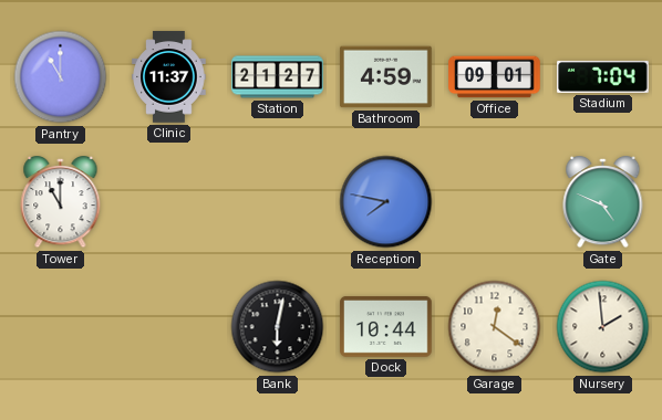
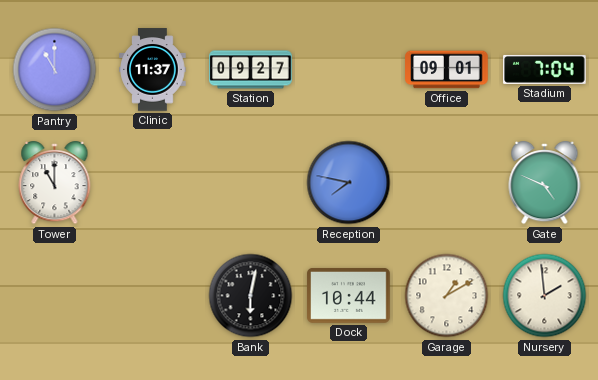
Station: 21:27 -> 09:27 (251, 70)
Bathroom: 4:59 -> none (386, 77)
Garage: 12:21 -> 1:10 (447, 296)
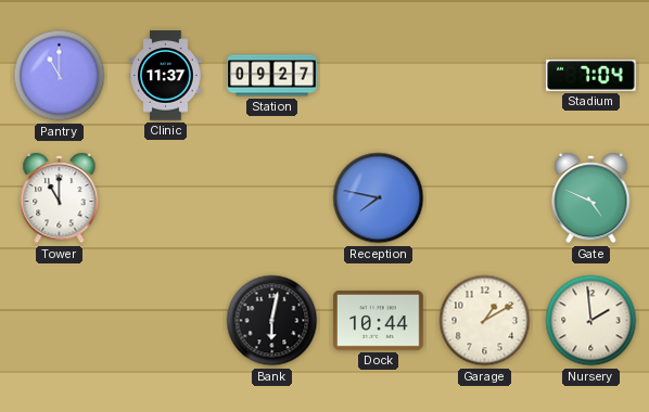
Office: 09:01 -> none (447, 70)
